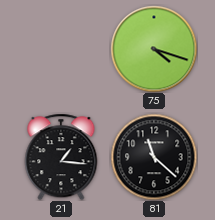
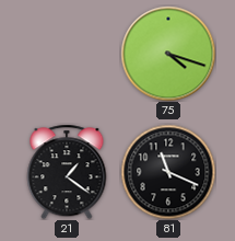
21: 1:16 -> 1:21 (67, 172)
81: 11:22 -> 11:19 (168, 172)
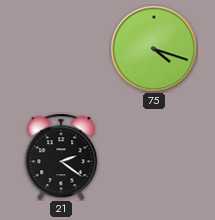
21: 1:21 -> 2:21 (61, 157)
81: 11:19 -> none (168, 172)
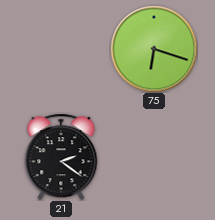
75: 4:18 -> 6:18 (154, 49)
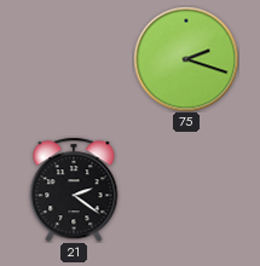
75: 6:18 -> 2:18 (186, 59)
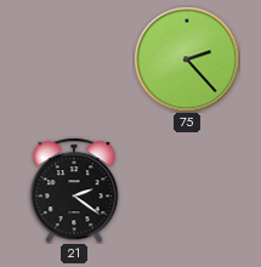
75: 2:18 -> 2:23 (187, 59)
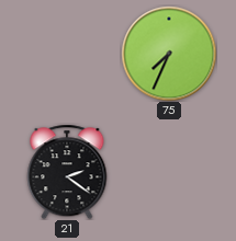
75: 2:23 -> 7:34 (169, 54)
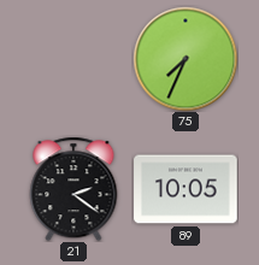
89: none -> 10:05 (186, 189)
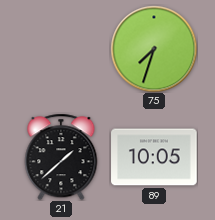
75: 7:34 -> 7:33 (154, 49)
21: 2:21 -> 1:38 (61, 157)
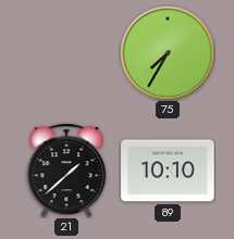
75: 7:33 -> 7:35 (168, 53)
89: 10:05 -> 10:10 (168, 171)
